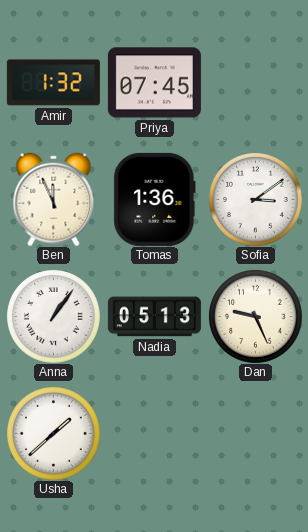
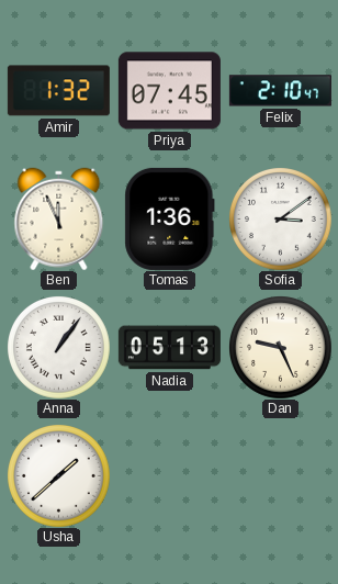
Felix: none -> 2:10 (280, 91)
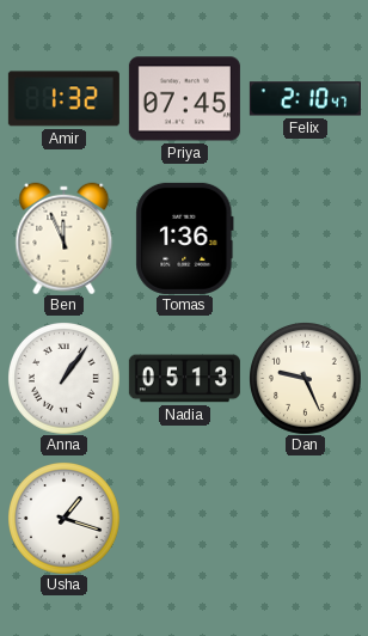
Sofia: 3:09 -> none (281, 220)
Usha: 1:38 -> 1:18 (65, 519)
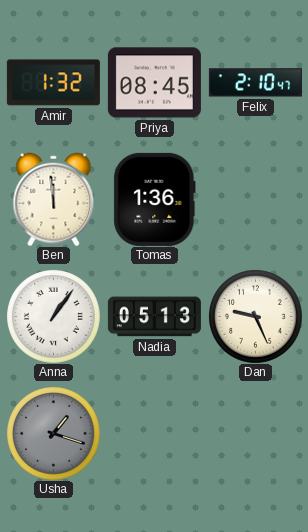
Priya: 07:45 -> 08:45 (154, 83)
Ben: 11:56 -> 11:59 (54, 199)
Usha dial: white -> grey (54, 434)
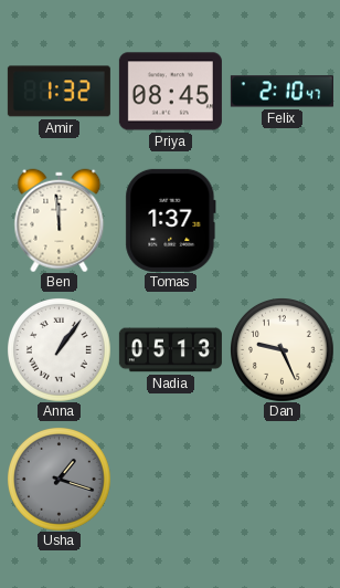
Tomas: 1:36 -> 1:37 (171, 220)
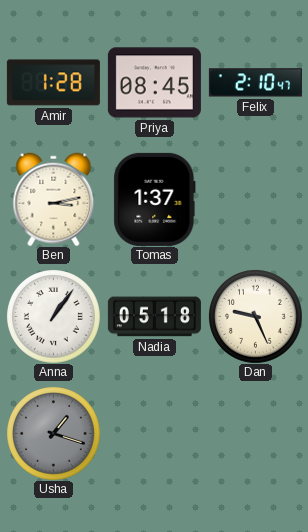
Amir: 1:32 -> 1:28 (53, 83)
Ben: 11:59 -> 3:13 (54, 199)
Nadia: 05:13 -> 05:18 (154, 317)
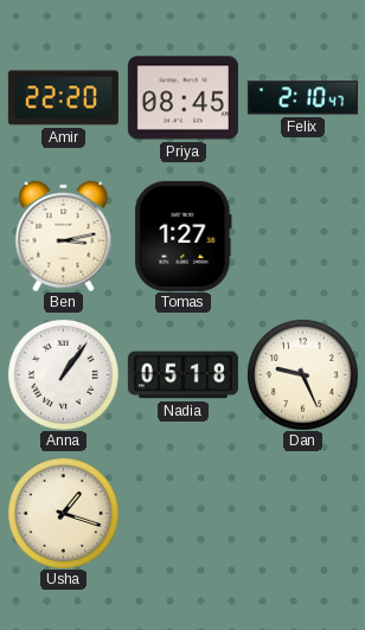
Amir: 1:28 -> 22:20 (63, 98)
Tomas: 1:37 -> 1:27 (184, 236)
Usha dial: grey -> cream (64, 514)
